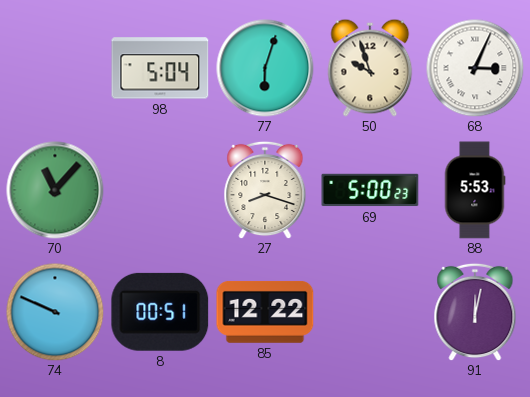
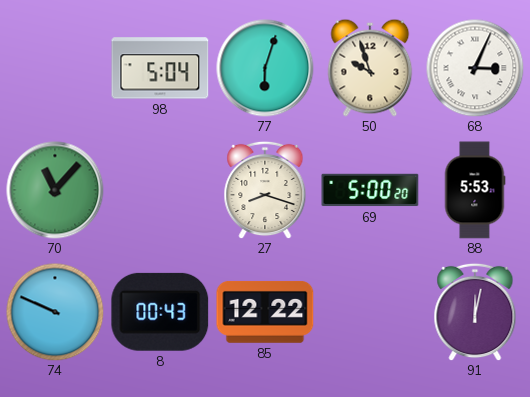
69: 5:00:23 -> 5:00:20 (370, 190)
8: 00:51 -> 00:43 (160, 312)
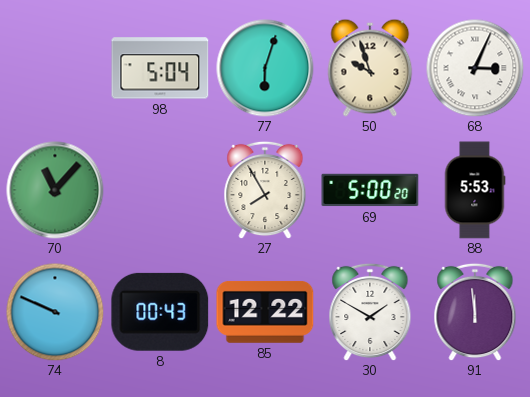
27: 8:18 -> 7:55 (265, 190)
30: none -> 1:50 (370, 312)
91: 12:02 -> 11:59 (475, 312)
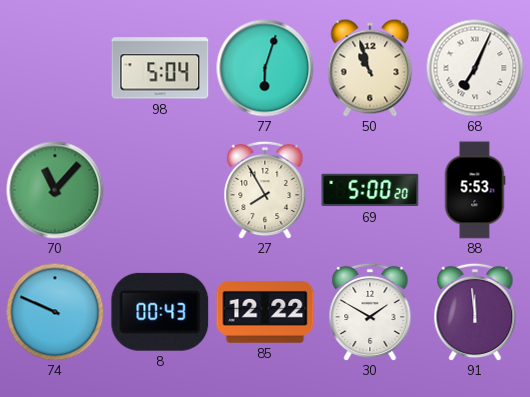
50: 9:57 -> 10:57 (370, 68)
68: 3:04 -> 7:04 (475, 68)
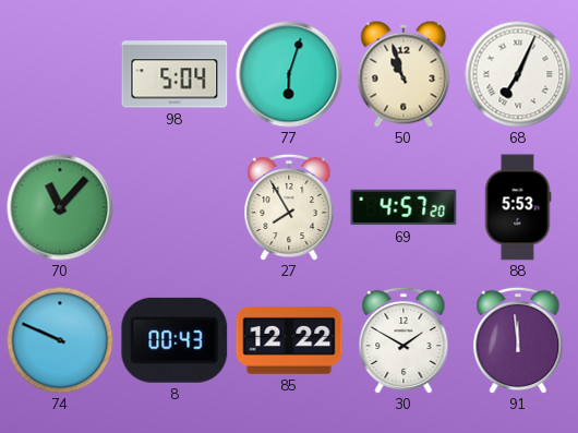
69: 5:00 -> 4:57 (404, 207)
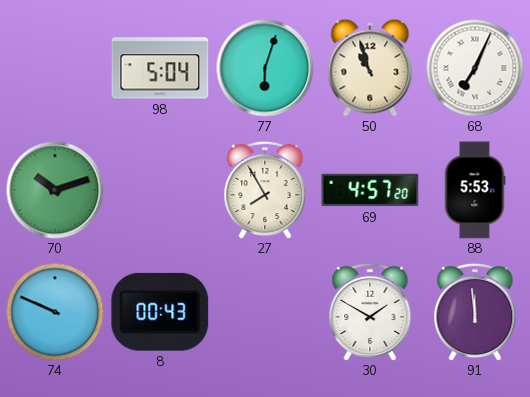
70: 11:07 -> 10:12 (55, 190)
85: 12:22 -> none (289, 340)
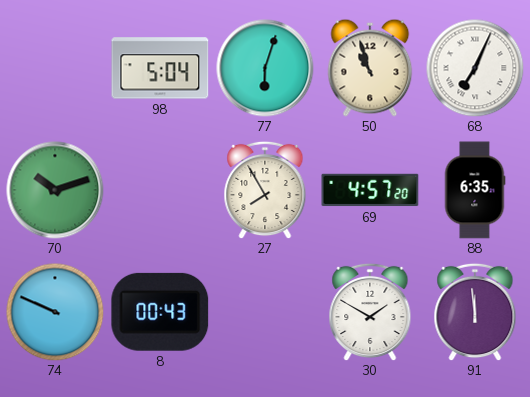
88: 5:53 -> 6:35 (475, 190)
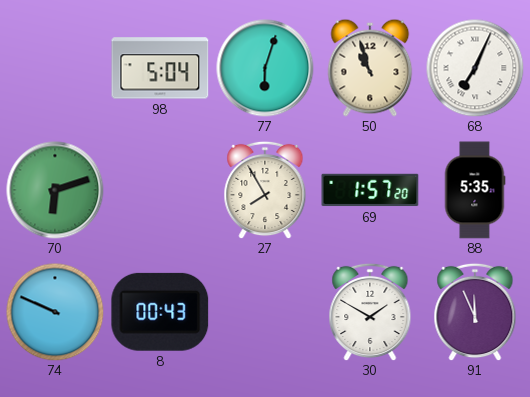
70: 10:12 -> 6:12 (55, 190)
69: 4:57 -> 1:57 (370, 190)
88: 6:35 -> 5:35 (475, 190)
91: 11:59 -> 11:56 (475, 312)
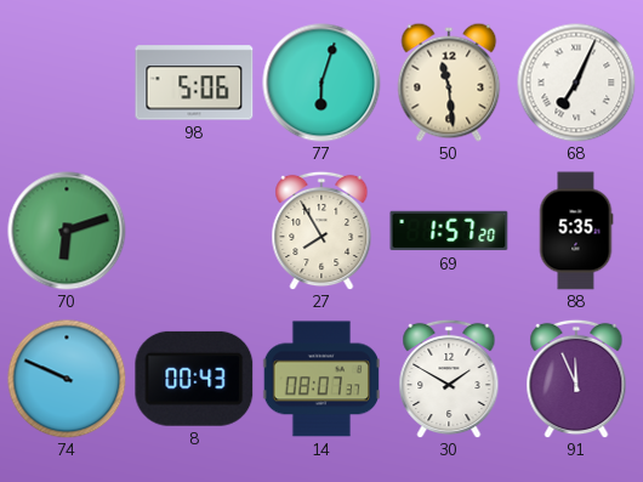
98: 5:04 -> 5:06 (194, 83)
50: 10:57 -> 11:29 (449, 83)
14: none -> 08:07 (321, 379)
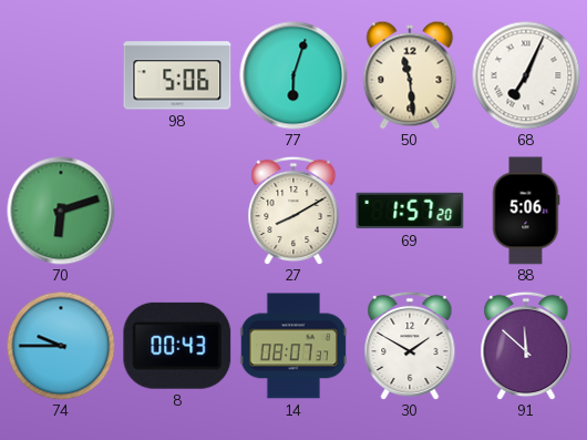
27: 7:55 -> 8:10 (293, 211)
88: 5:35 -> 5:06 (526, 211)
74: 9:49 -> 9:45 (61, 346)
91: 11:56 -> 11:52 (526, 346)
